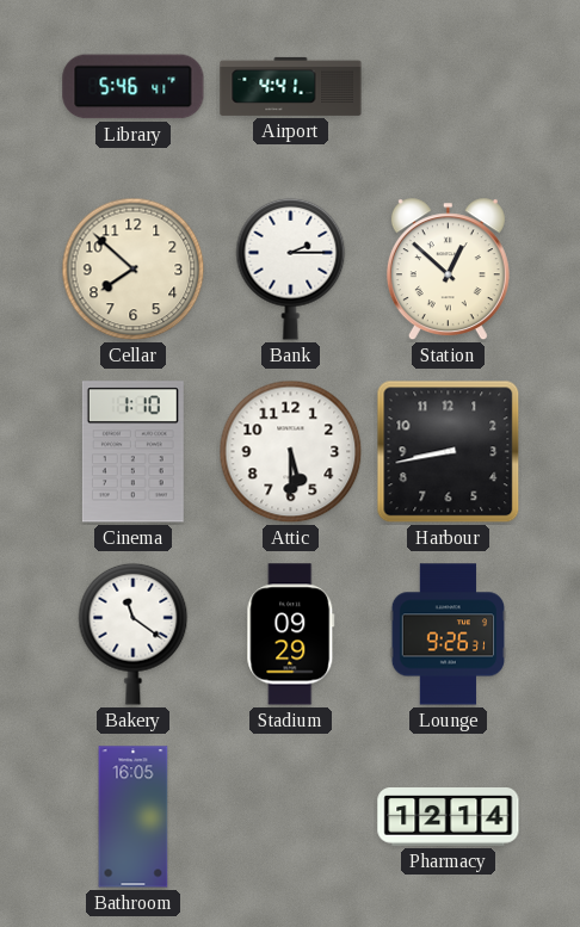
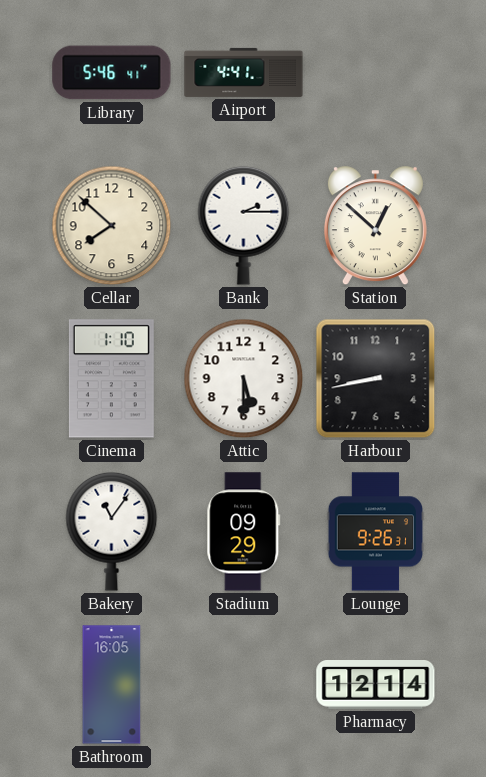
Bakery: 11:21 -> 11:06 (112, 531)
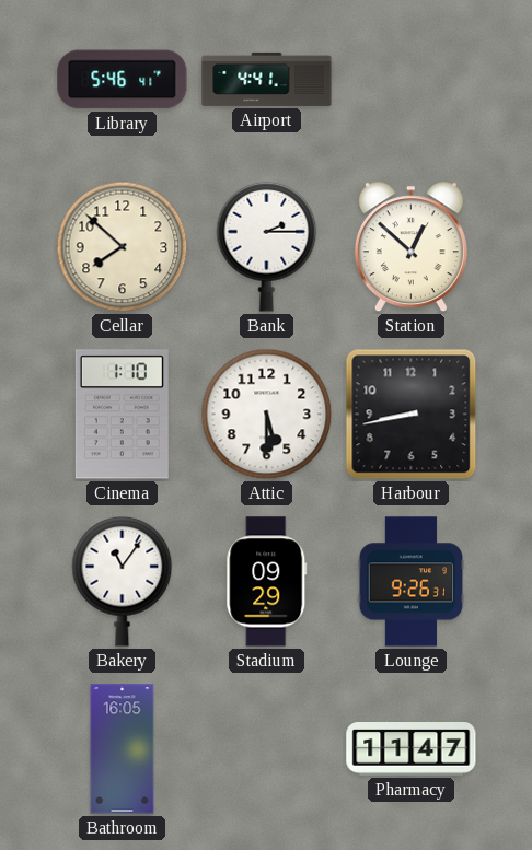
Pharmacy: 12:14 -> 11:47 (412, 749)
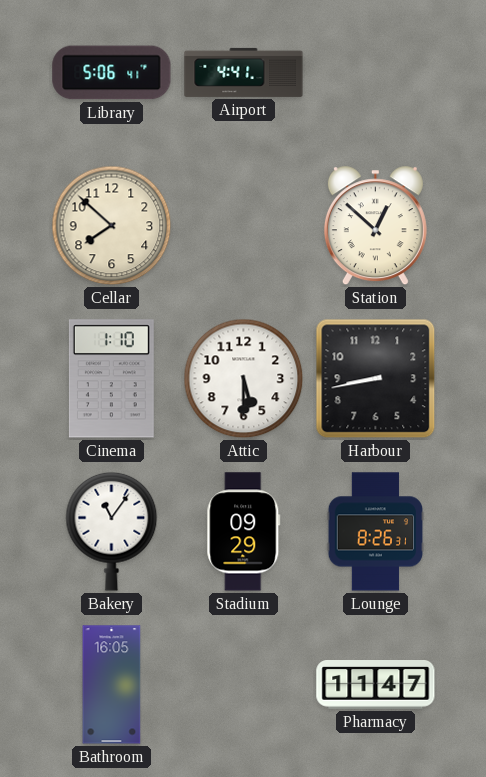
Library: 5:46 -> 5:06 (112, 73)
Bank: 2:15 -> none (267, 246)
Lounge: 9:26 -> 8:26 (376, 532)
